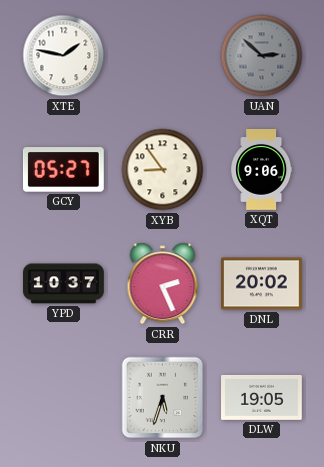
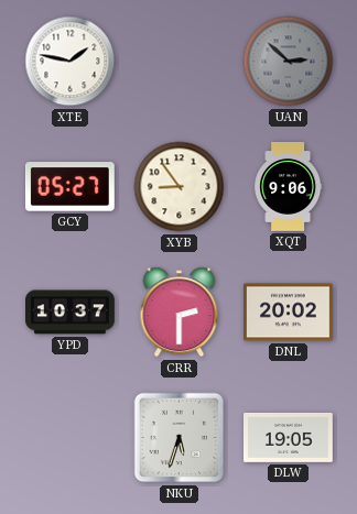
CRR: 2:26 -> 2:30 (180, 313)
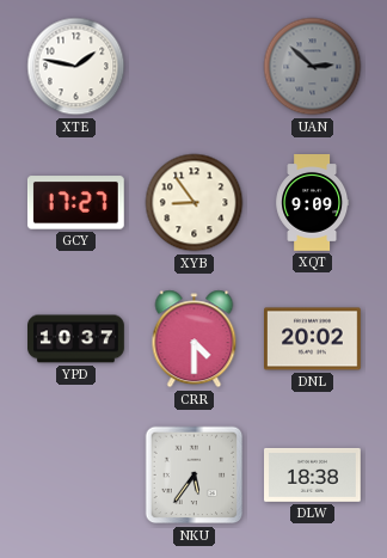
GCY: 05:27 -> 17:27 (75, 203)
XQT: 9:06 -> 9:09 (313, 203)
CRR: 2:30 -> 4:30 (195, 339)
NKU: 5:33 -> 5:36 (195, 476)
DLW: 19:05 -> 18:38 (313, 474)
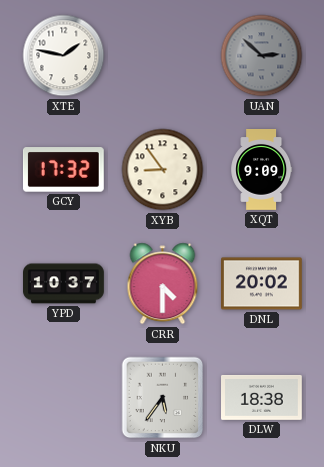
GCY: 17:27 -> 17:32 (63, 170)
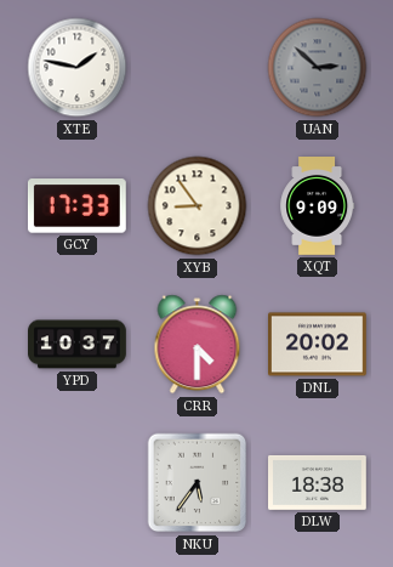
GCY: 17:32 -> 17:33 (76, 206)
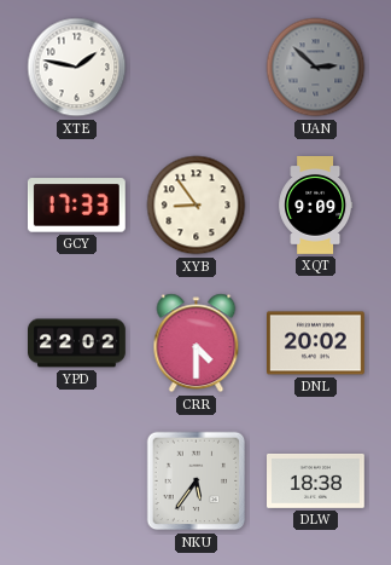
YPD: 10:37 -> 22:02 (77, 344)
